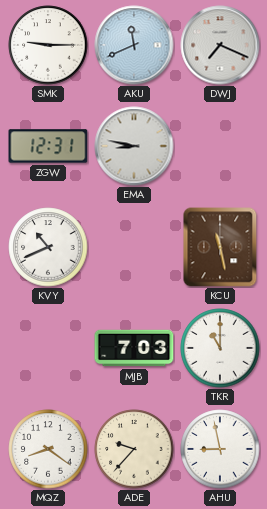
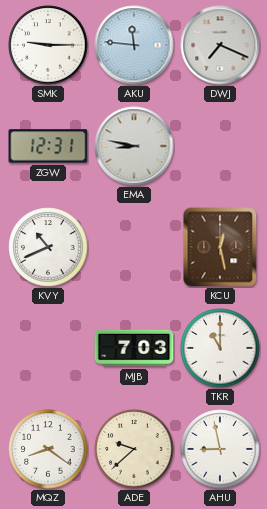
AKU: 11:41 -> 11:46 (134, 45)
KCU: 11:28 -> 12:28 (220, 247)
ADE: 9:37 -> 9:38 (134, 449)
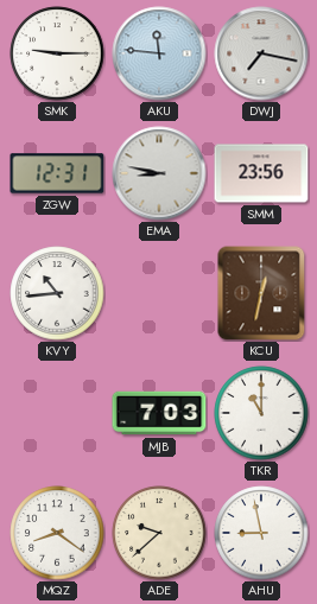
DWJ: 7:19 -> 7:17 (261, 53)
SMM: none -> 23:56 (261, 173)
KVY: 10:41 -> 10:44 (57, 293)
KCU: 12:28 -> 12:32 (261, 293)
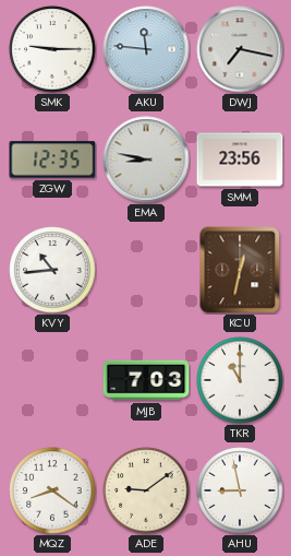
ZGW: 12:31 -> 12:35 (52, 159)
ADE: 9:38 -> 9:09 (146, 490)
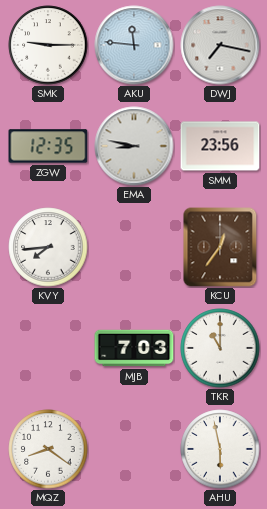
KVY: 10:44 -> 7:44 (48, 247)
KCU: 12:32 -> 12:36 (220, 247)
ADE: 9:09 -> none (146, 490)
AHU: 8:58 -> 5:58 (220, 449)
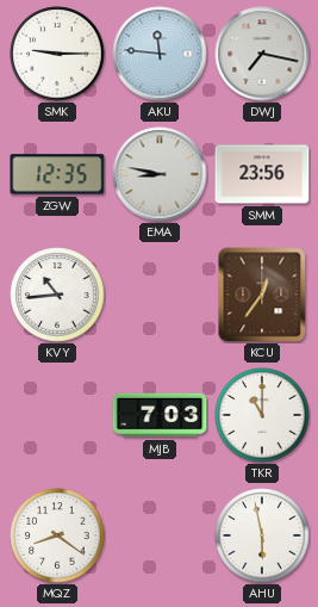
KVY: 7:44 -> 10:44 (57, 295)
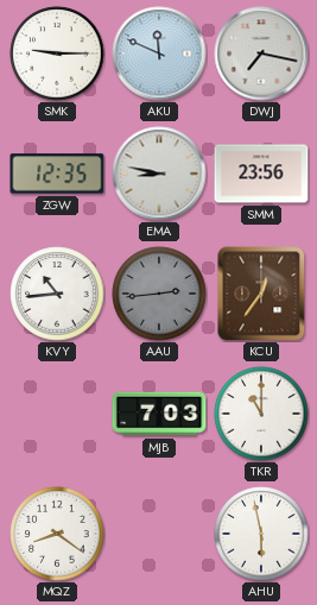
AKU: 11:46 -> 11:49 (159, 53)
AAU: none -> 2:44 (159, 294)
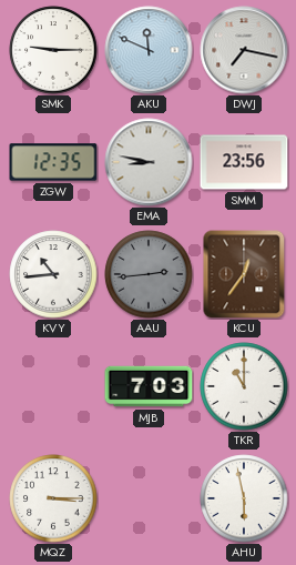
MQZ: 8:21 -> 3:15 (53, 498)
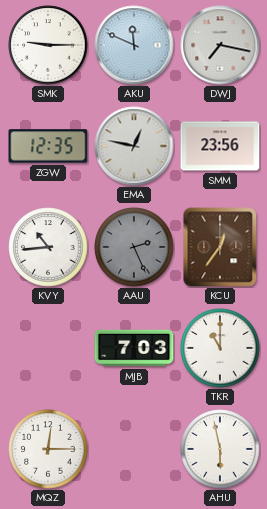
EMA: 8:47 -> 12:47 (134, 146)
AAU: 2:44 -> 2:26 (134, 247)
MQZ: 3:15 -> 12:15 (48, 449)
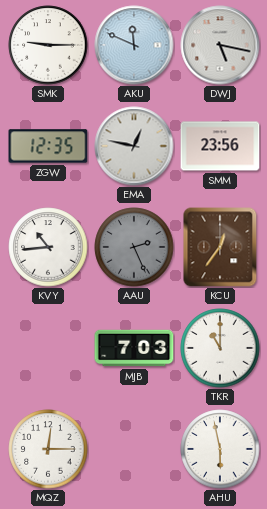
DWJ: 7:17 -> 5:17 (220, 45)
